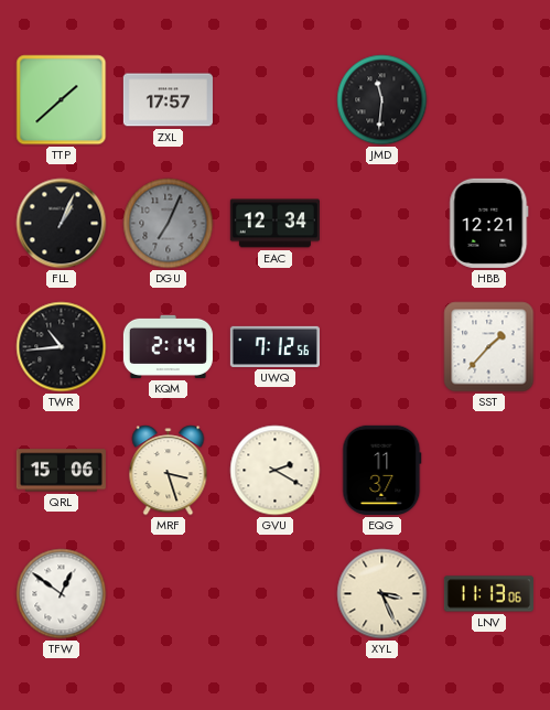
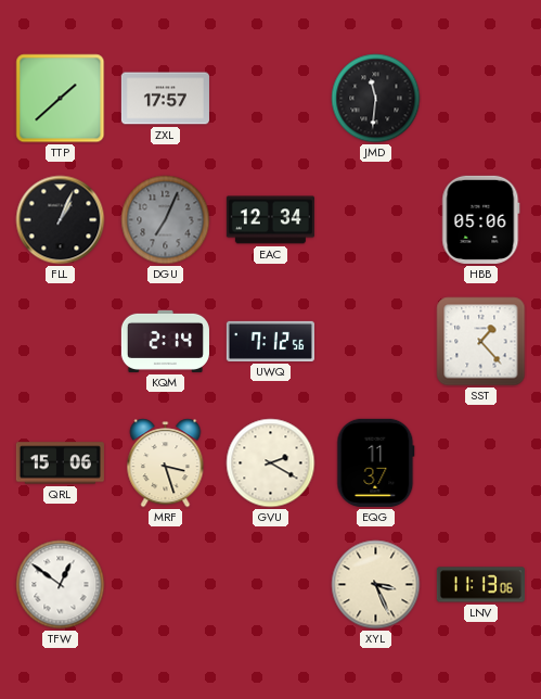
HBB: 12:21 -> 05:06 (481, 219)
TWR: 10:44 -> none (62, 347)
SST: 1:37 -> 1:23 (481, 342)
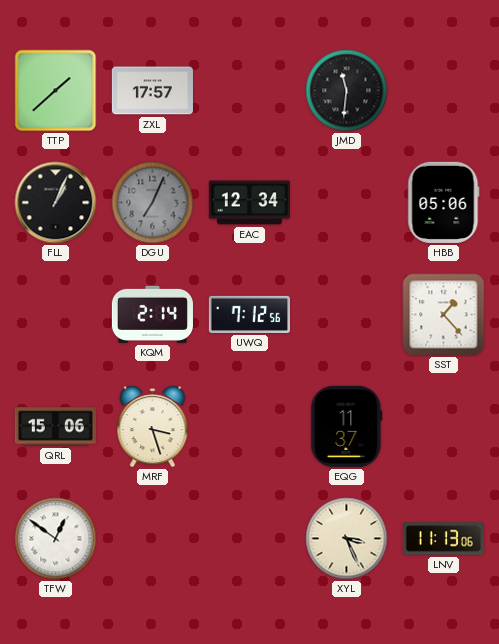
GVU: 2:20 -> none (271, 463)
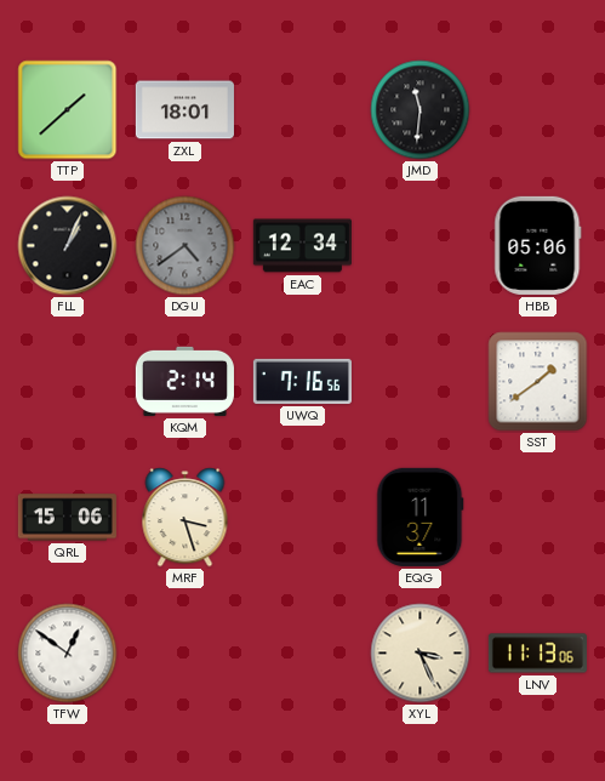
ZXL: 17:57 -> 18:01 (184, 110)
DGU: 7:04 -> 4:39 (186, 246)
UWQ: 7:12 -> 7:16 (302, 381)
SST: 1:23 -> 1:39 (538, 382)
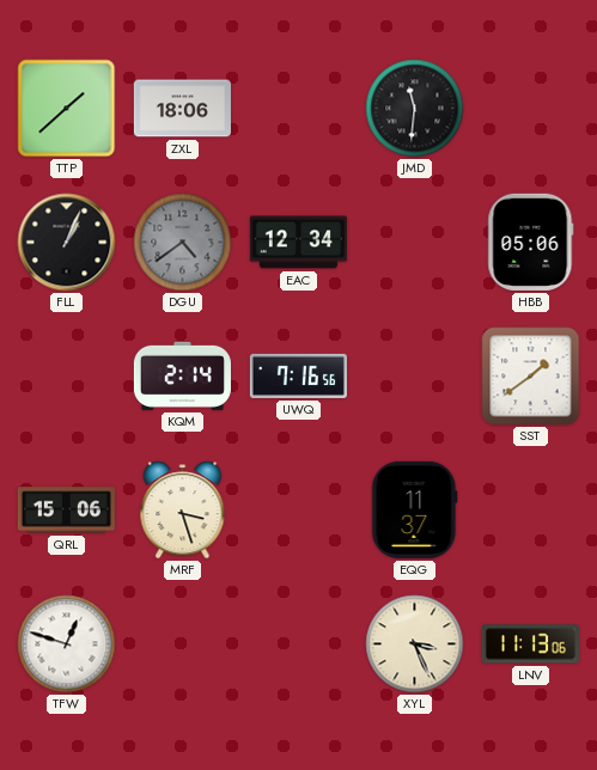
ZXL: 18:01 -> 18:06 (182, 109)
TFW: 12:51 -> 12:48 (67, 644)
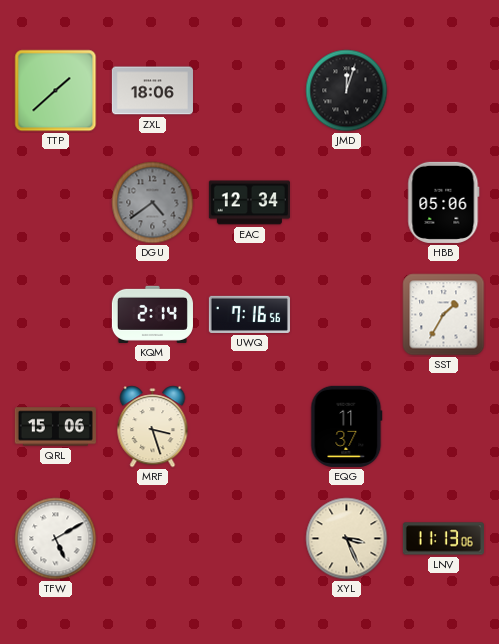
JMD: 11:31 -> 12:03 (347, 91)
FLL: 1:04 -> none (67, 243)
SST: 1:39 -> 1:35 (444, 315)
TFW: 12:48 -> 5:10 (56, 539)
